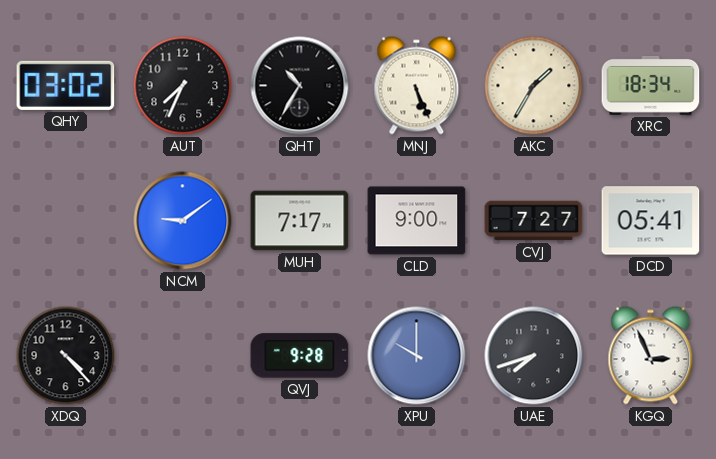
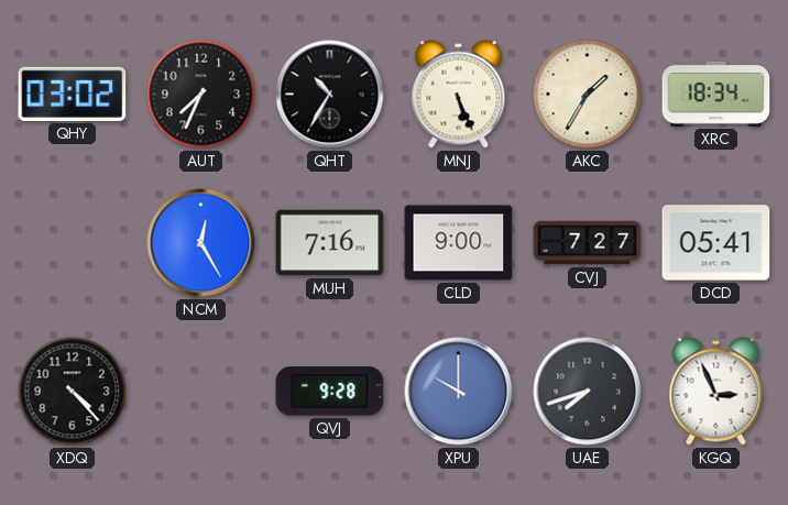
NCM: 9:09 -> 12:25 (201, 243)
MUH: 7:17 -> 7:16 (330, 243)
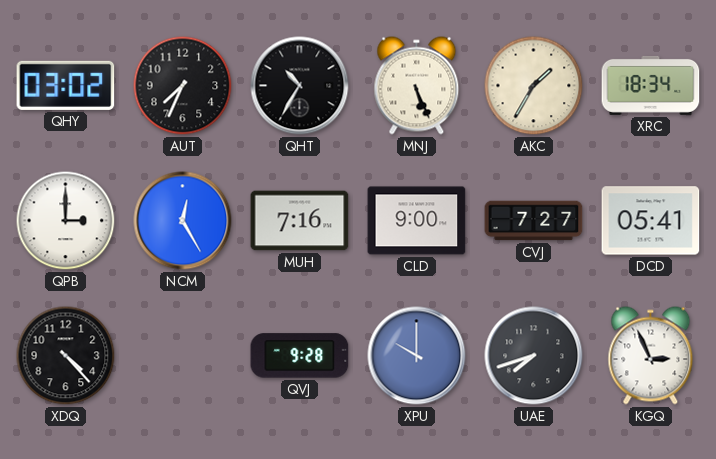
QPB: none -> 3:00 (66, 221)
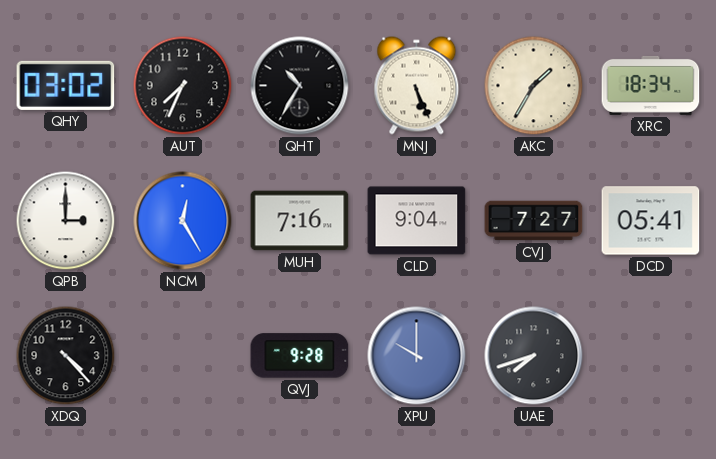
CLD: 9:00 -> 9:04 (417, 221)
KGQ: 2:56 -> none (651, 356)
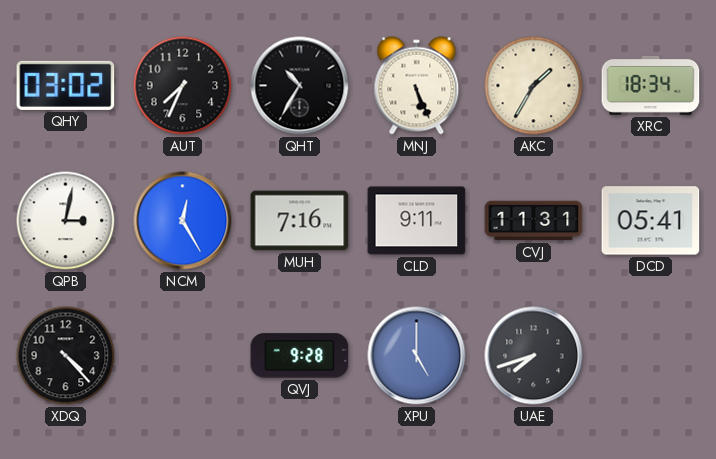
QPB: 3:00 -> 3:02 (66, 221)
CLD: 9:04 -> 9:11 (417, 221)
CVJ: 7:27 -> 11:31 (534, 221)
XPU: 10:00 -> 5:00 (417, 356)
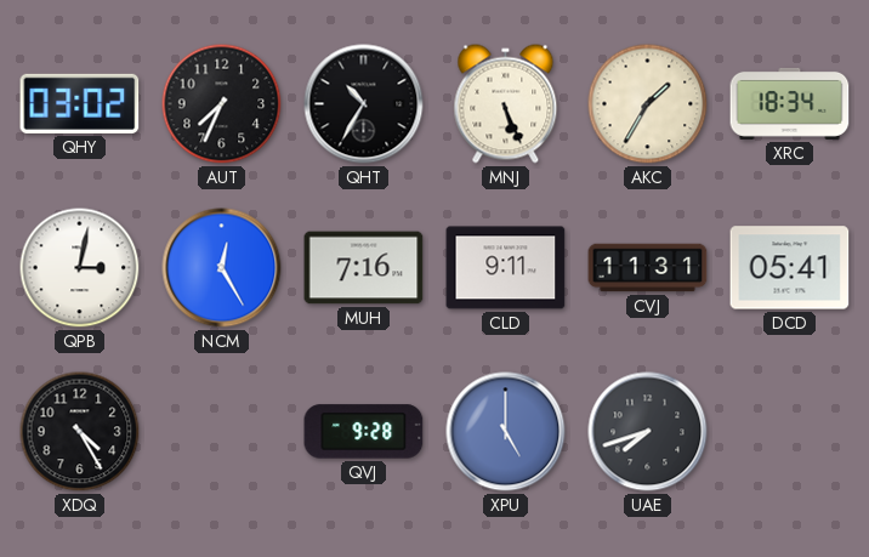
XDQ: 4:23 -> 4:25 (80, 432)
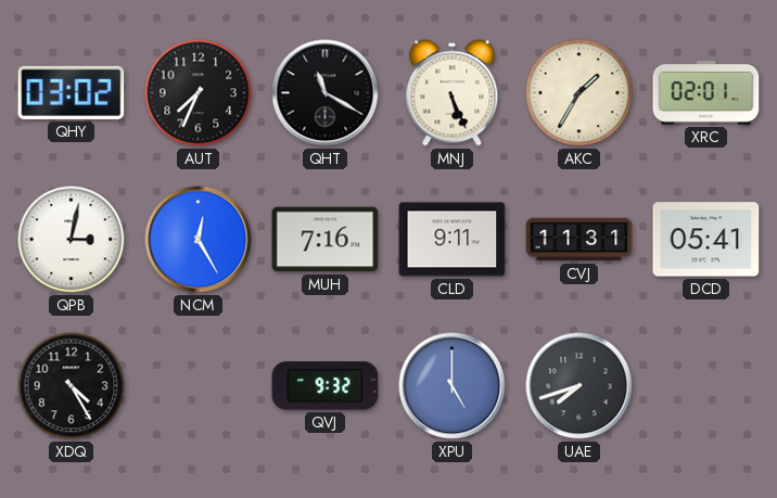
QHT: 10:35 -> 11:20 (326, 93)
XRC: 18:34 -> 02:01 (706, 92)
QVJ: 9:28 -> 9:32 (326, 386)
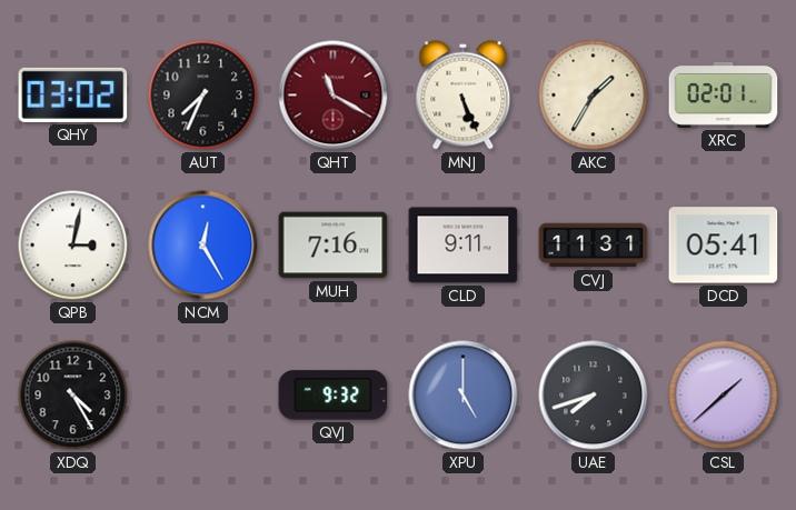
QHT dial: black -> burgundy (334, 96)
CSL: none -> 1:38 (724, 396)
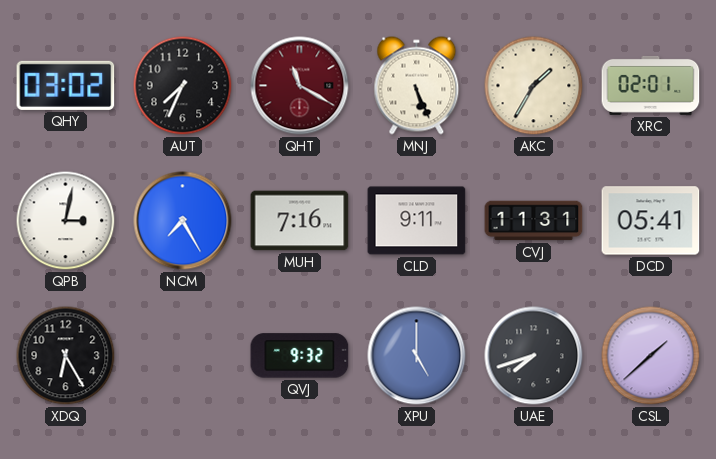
NCM: 12:25 -> 7:25 (183, 221)
XDQ: 4:25 -> 6:25 (66, 356)
